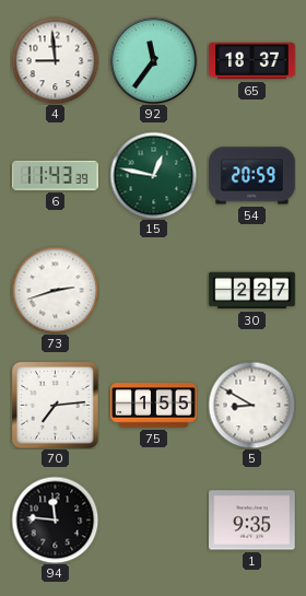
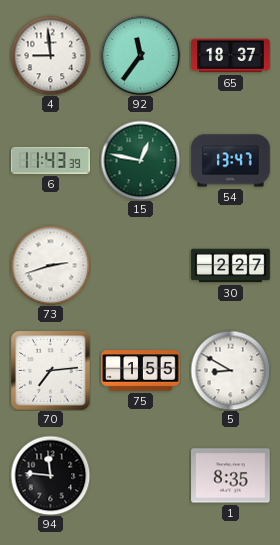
54: 20:59 -> 13:47 (231, 161)
1: 9:35 -> 8:35 (231, 476)
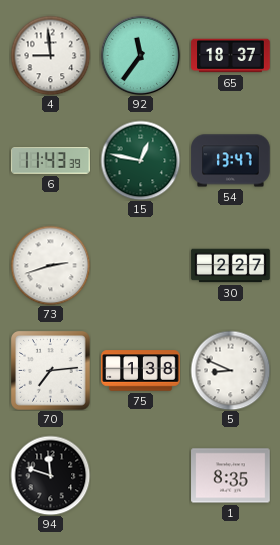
75: 1:55 -> 1:38 (141, 371)
5: 8:50 -> 8:49 (230, 370)
94: 11:46 -> 11:48 (50, 475)
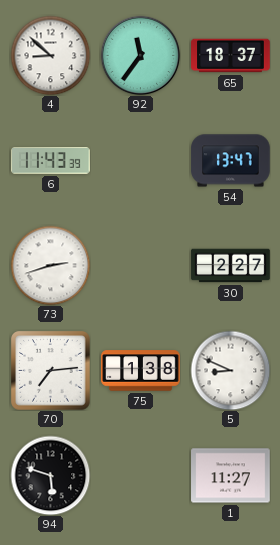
4: 8:59 -> 8:52 (50, 55)
15: 12:47 -> none (140, 160)
94: 11:48 -> 5:48 (50, 475)
1: 8:35 -> 11:27 (231, 476)
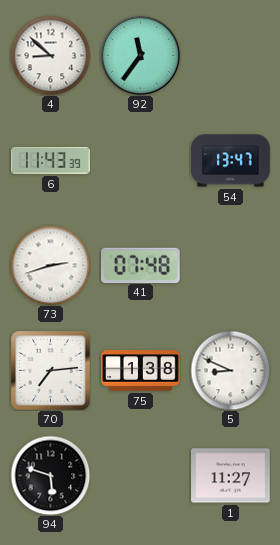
65: 18:37 -> none (231, 56)
41: none -> 07:48 (141, 265)
30: 2:27 -> none (231, 266)
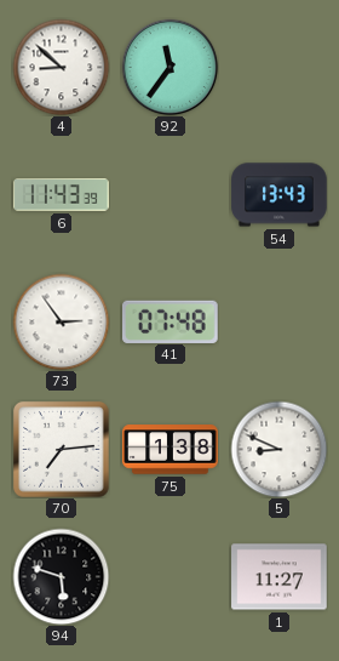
54: 13:47 -> 13:43 (280, 195)
73: 2:42 -> 2:54 (61, 321)
